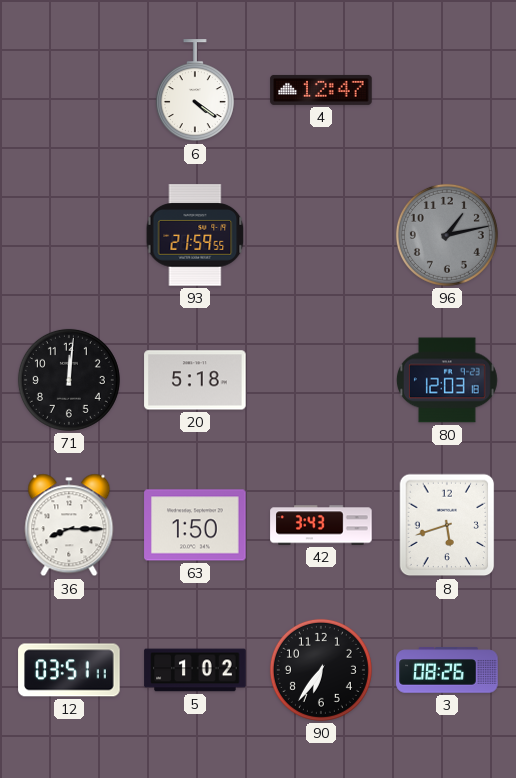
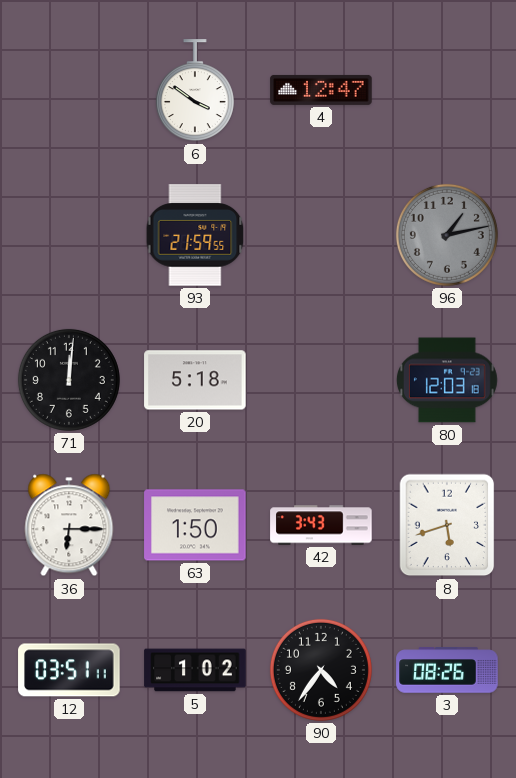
6: 4:21 -> 3:51 (195, 91)
36: 8:15 -> 6:15 (69, 525)
90: 6:36 -> 4:36 (321, 670)
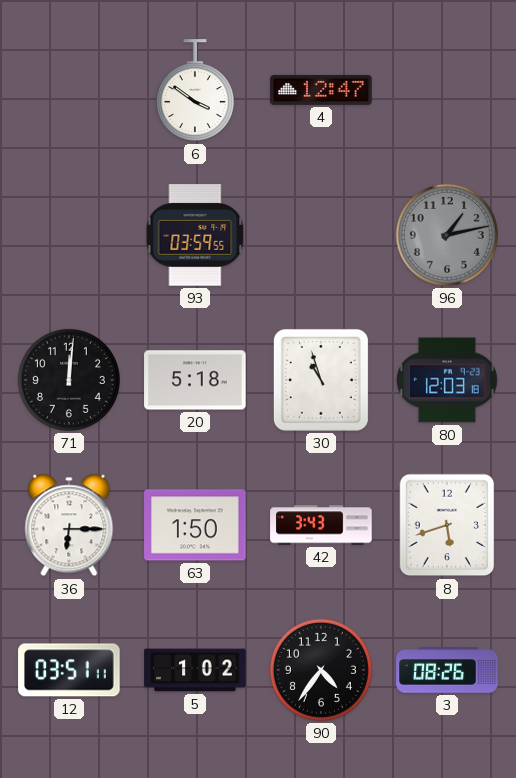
93: 21:59 -> 03:59 (195, 235)
30: none -> 10:57 (321, 380)
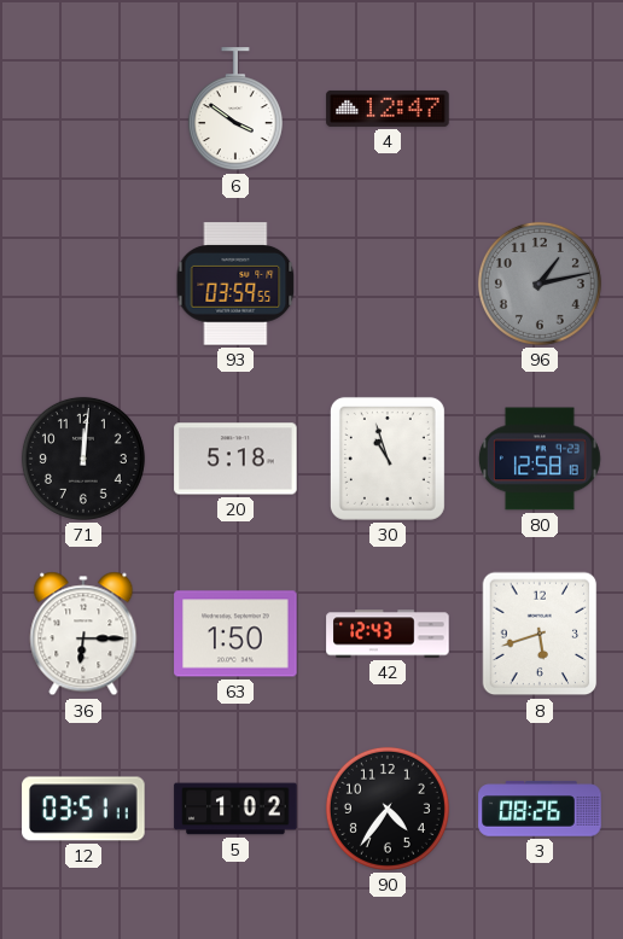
80: 12:03 -> 12:58 (540, 459)
42: 3:43 -> 12:43 (388, 634)
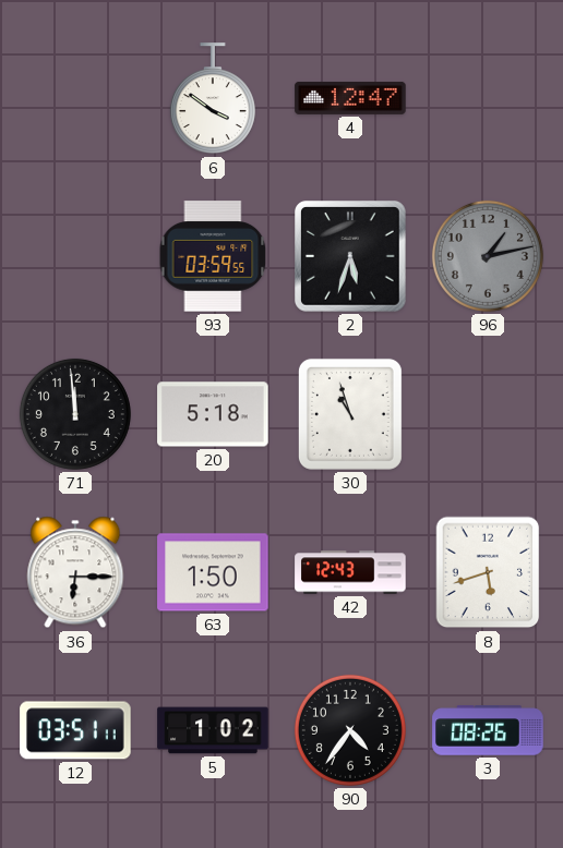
2: none -> 5:33 (351, 257)
71: 12:01 -> 11:59 (75, 414)
80: 12:58 -> none (540, 459)
